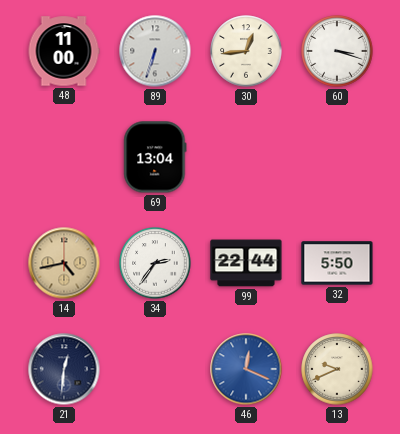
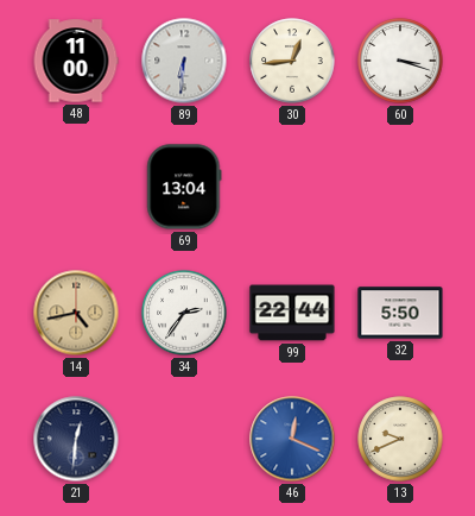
89: 6:33 -> 6:31 (184, 61)
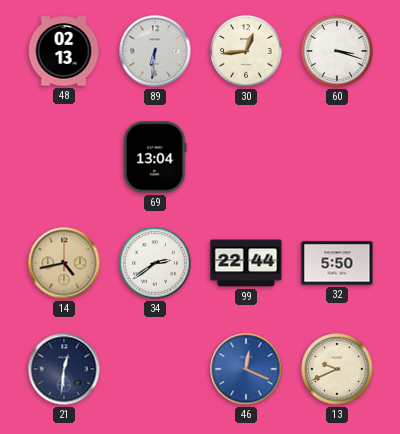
48: 11:00 -> 02:13 (64, 51)
34: 2:36 -> 2:39 (155, 263)
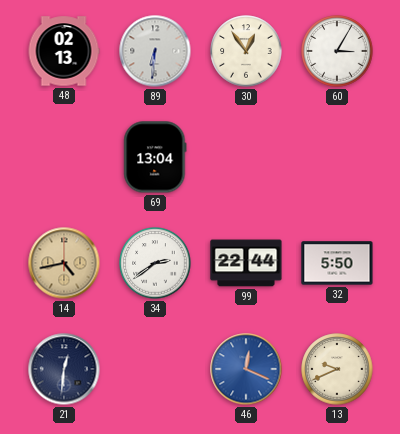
30: 12:44 -> 12:54 (246, 51)
60: 3:18 -> 3:05 (337, 51)
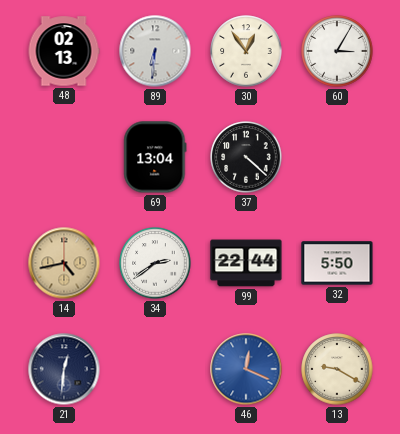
37: none -> 4:22 (246, 157)
13: 9:41 -> 9:20 (337, 369)
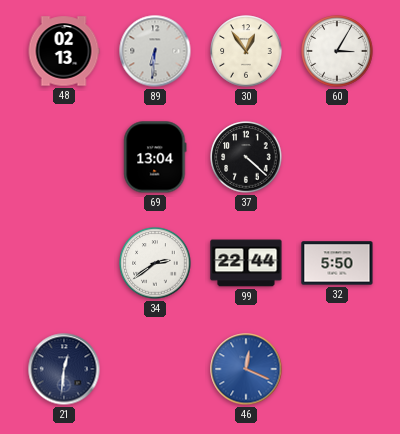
14: 4:43 -> none (64, 263)
13: 9:20 -> none (337, 369)
